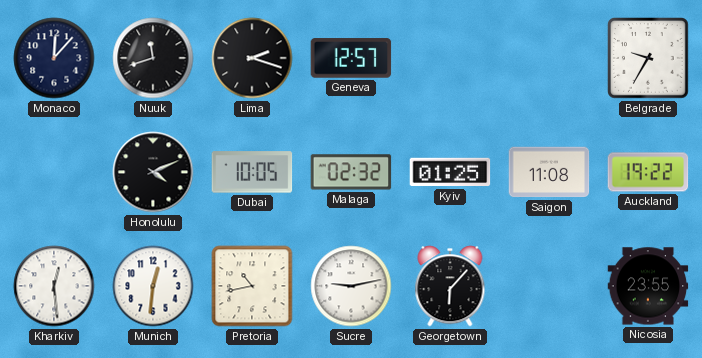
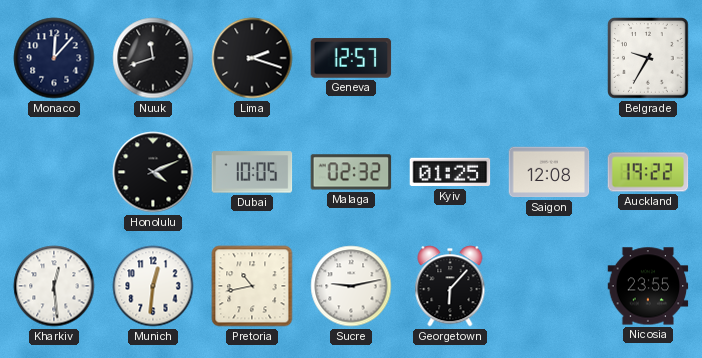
Saigon: 11:08 -> 12:08 (549, 172)
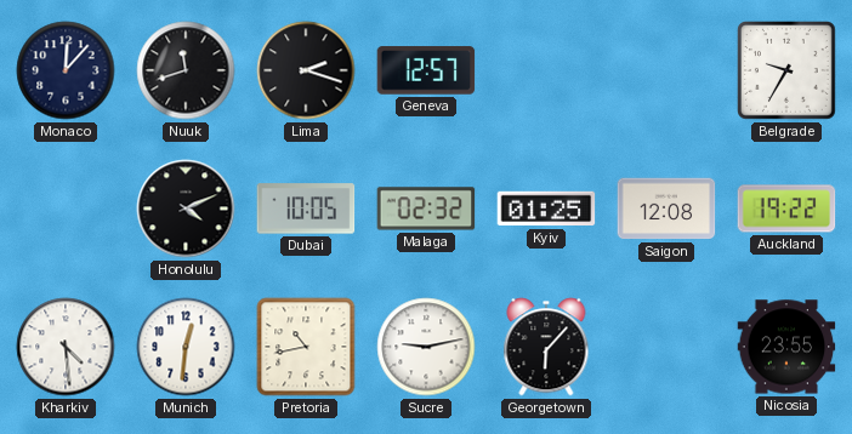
Kharkiv: 12:29 -> 4:29 (66, 347)
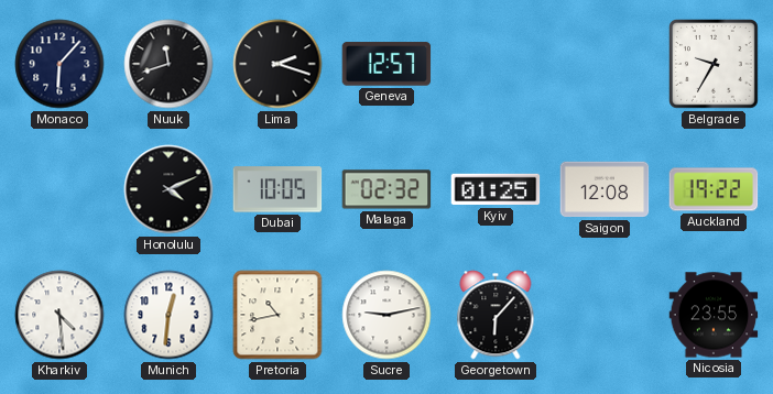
Monaco: 12:07 -> 6:07 (59, 64)
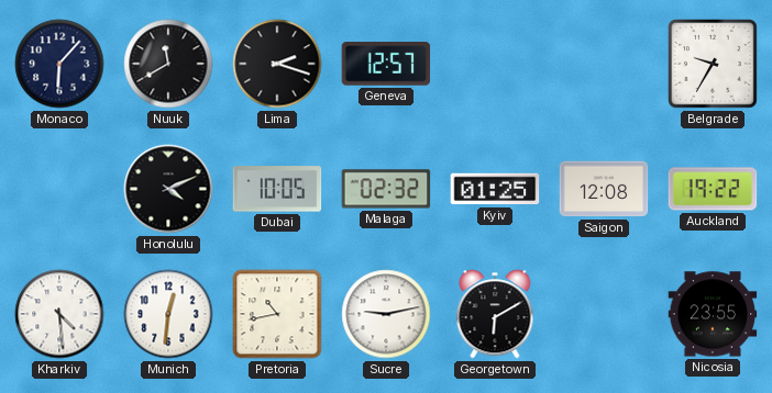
Nuuk: 11:42 -> 11:40 (168, 64)
Georgetown: 6:07 -> 6:10 (495, 314)
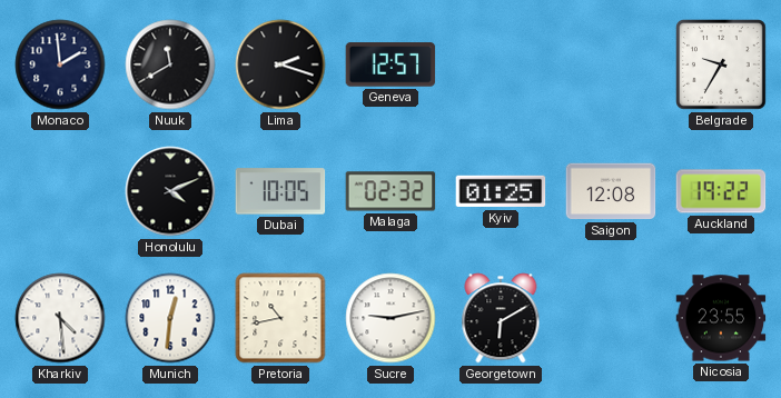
Monaco: 6:07 -> 1:59 (60, 64)
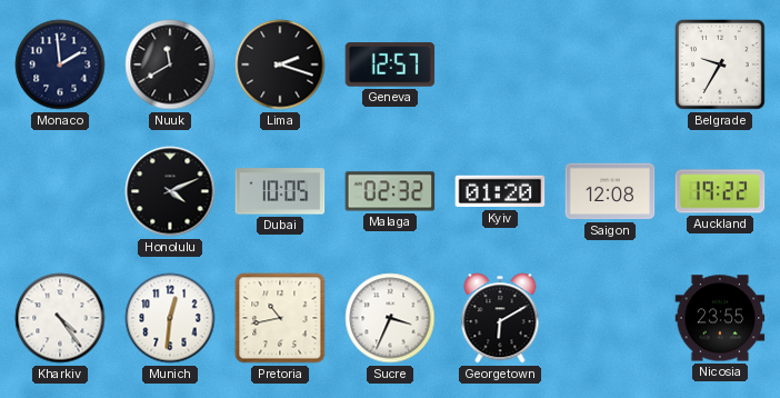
Kyiv: 01:25 -> 01:20 (500, 191)
Kharkiv: 4:29 -> 4:24 (60, 318)
Sucre: 9:13 -> 3:34 (390, 318)
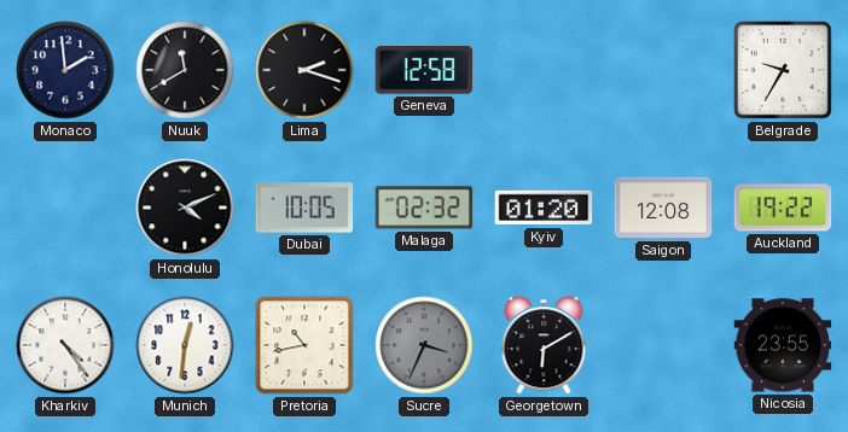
Geneva: 12:57 -> 12:58 (424, 70)
Sucre dial: white -> grey (424, 345)
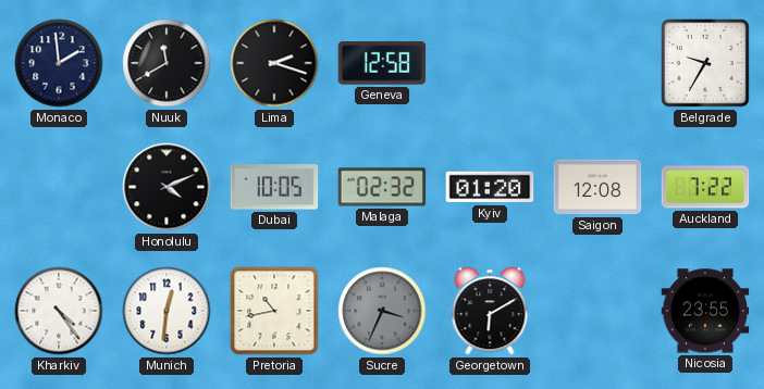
Auckland: 19:22 -> 7:22 (705, 187)
